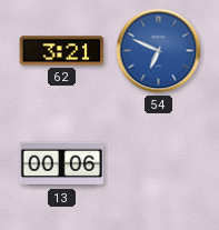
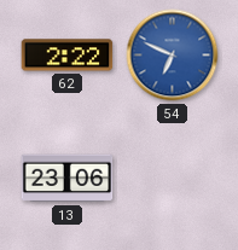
62: 3:21 -> 2:22 (68, 56)
13: 00:06 -> 23:06 (68, 179)
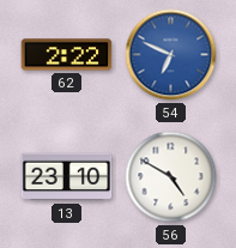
13: 23:06 -> 23:10 (67, 177)
56: none -> 4:50 (171, 177)
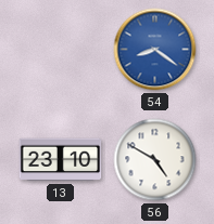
62: 2:22 -> none (67, 55)
54: 6:49 -> 8:21 (155, 50)
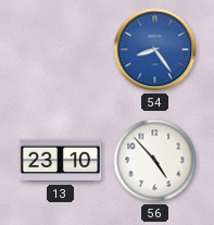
54: 8:21 -> 8:24 (155, 50)
56: 4:50 -> 4:53 (155, 161)
